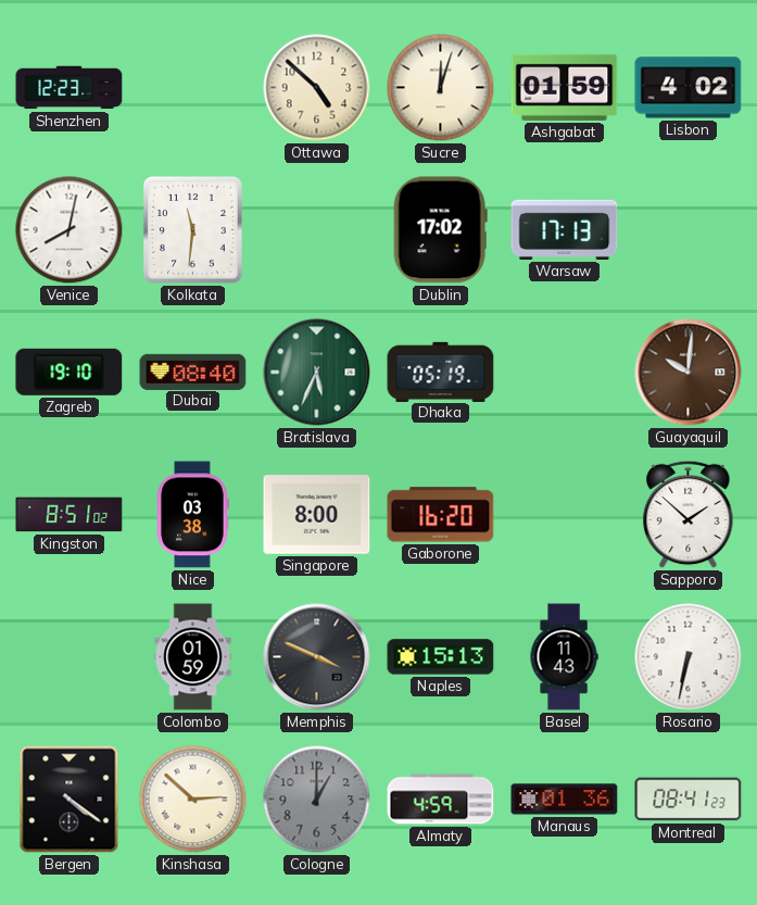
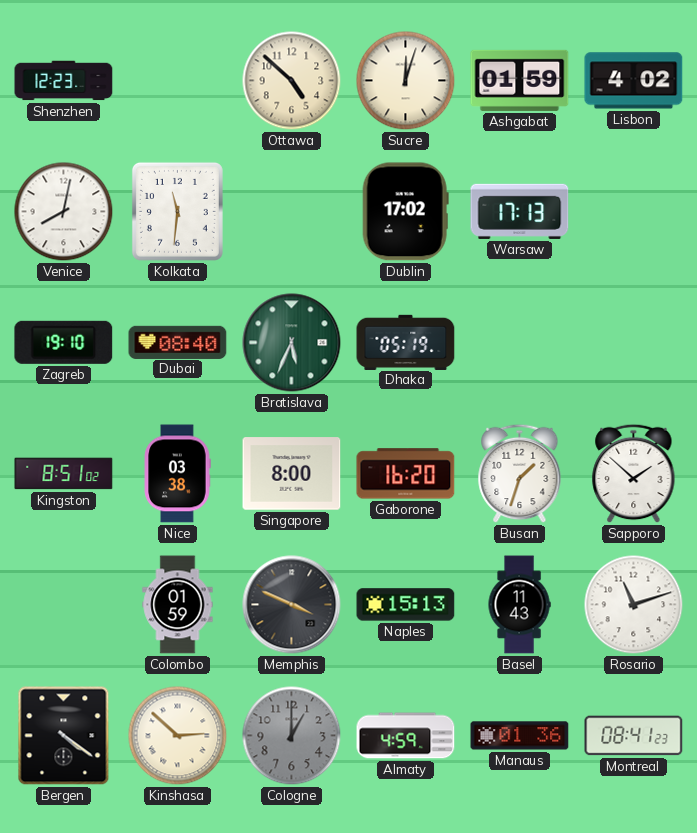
Guayaquil: 10:01 -> none (689, 373)
Busan: none -> 1:33 (520, 474)
Rosario: 6:32 -> 11:12 (634, 605)
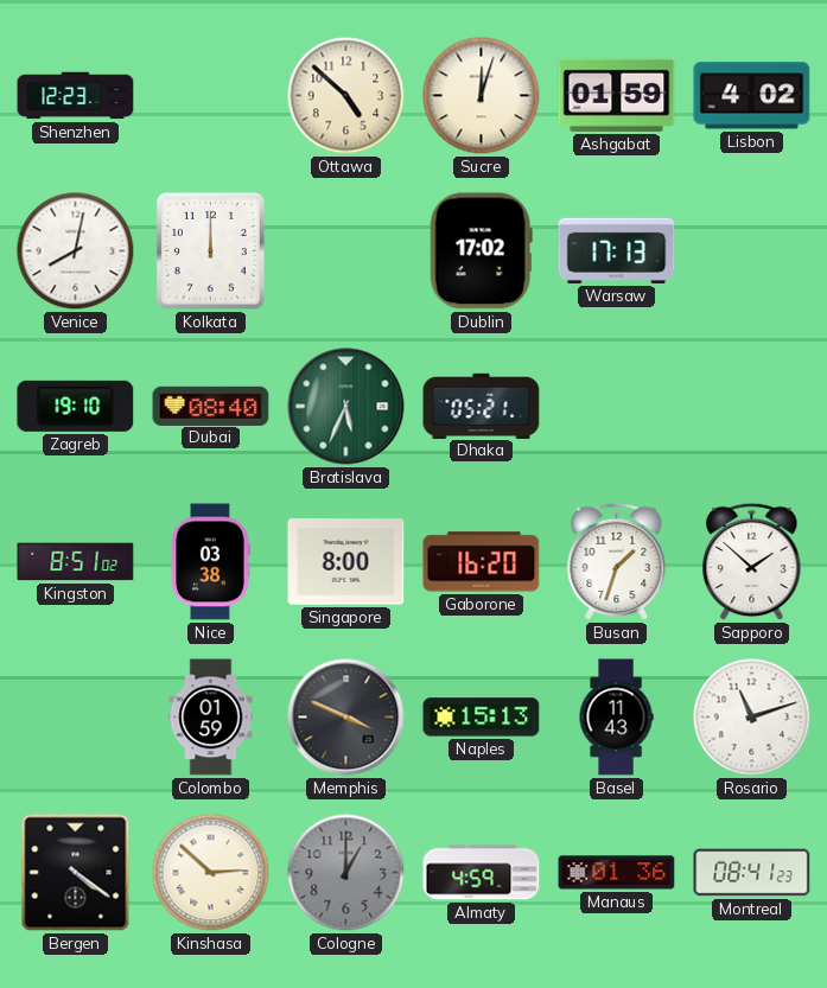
Kolkata: 11:31 -> 12:00 (210, 250)
Dhaka: 05:19 -> 05:21 (482, 406)
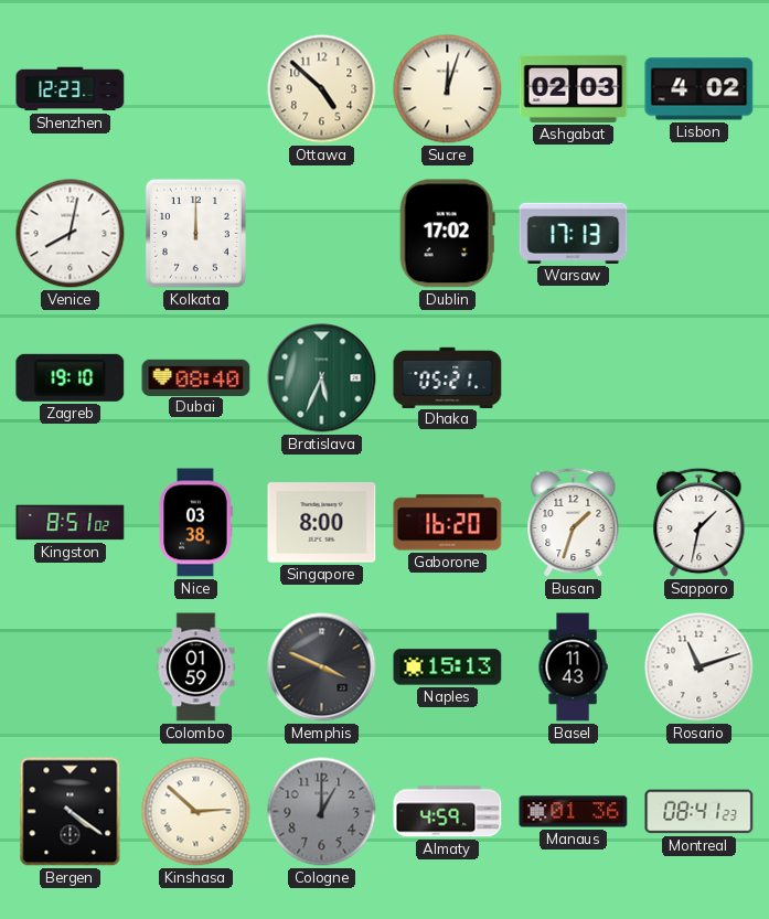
Ashgabat: 01:59 -> 02:03 (574, 88)
Sapporo: 1:52 -> 1:32 (699, 523)
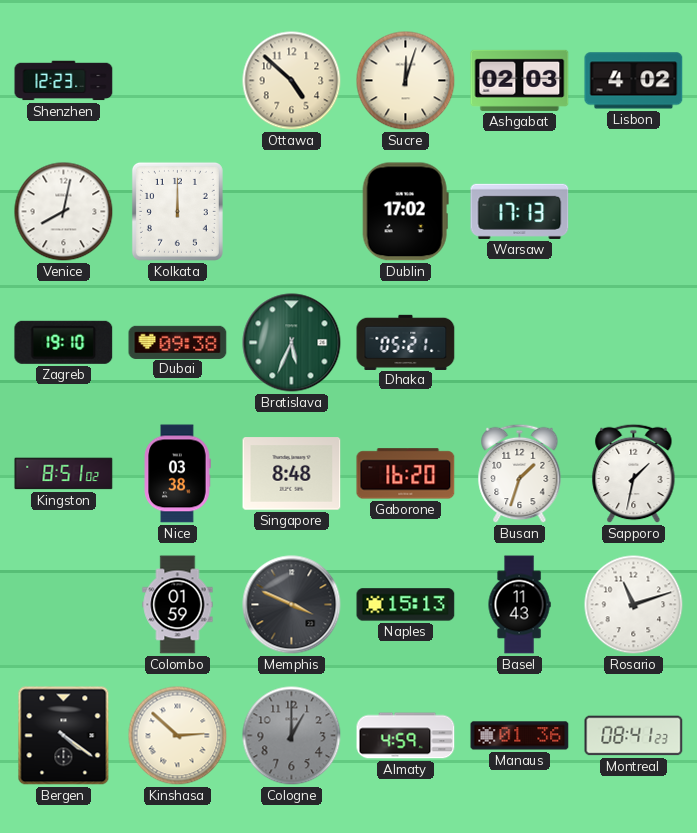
Dubai: 08:40 -> 09:38 (178, 342)
Singapore: 8:00 -> 8:48 (292, 474)
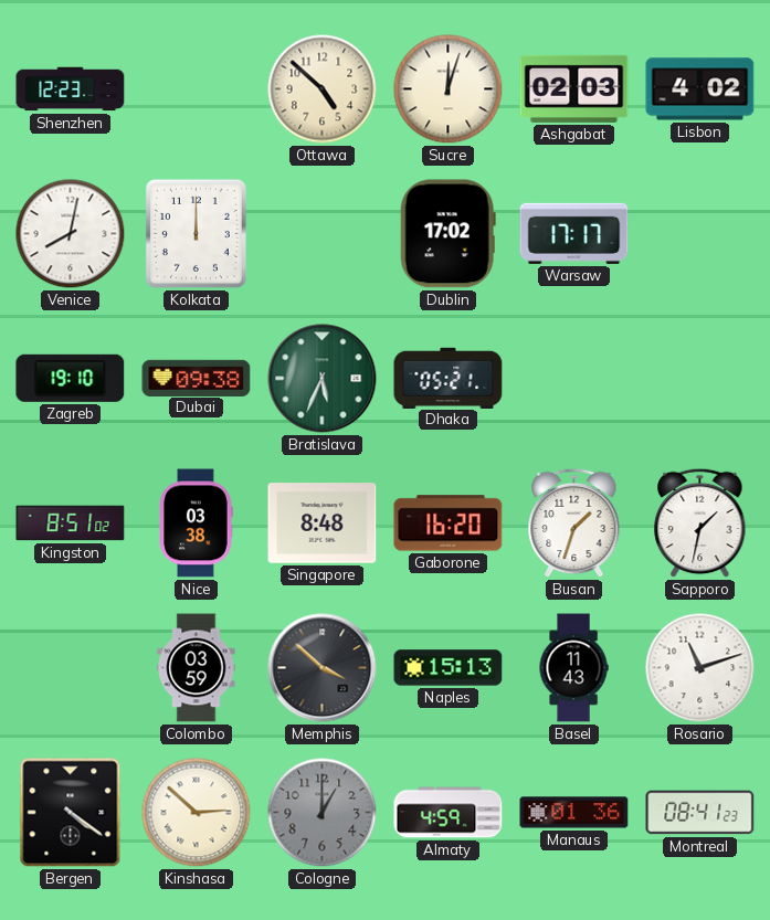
Warsaw: 17:13 -> 17:17 (574, 233)
Colombo: 01:59 -> 03:59 (197, 668)
Memphis: 3:49 -> 3:52 (323, 668)
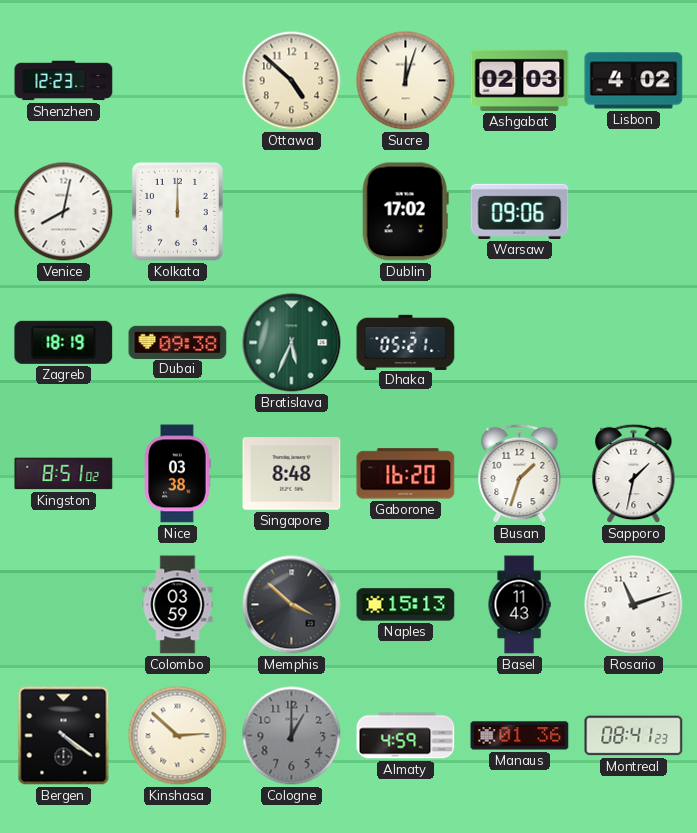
Warsaw: 17:17 -> 09:06 (520, 211)
Zagreb: 19:10 -> 18:19 (64, 342)
